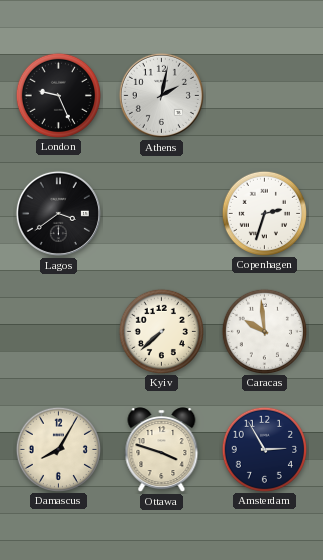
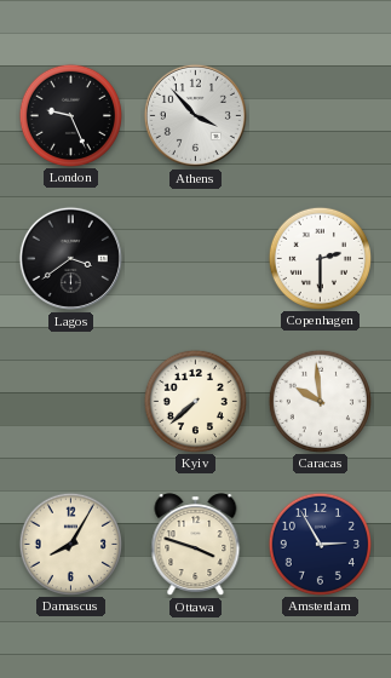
Athens: 2:02 -> 3:53 (195, 115)
Copenhagen: 2:33 -> 2:30 (320, 258)
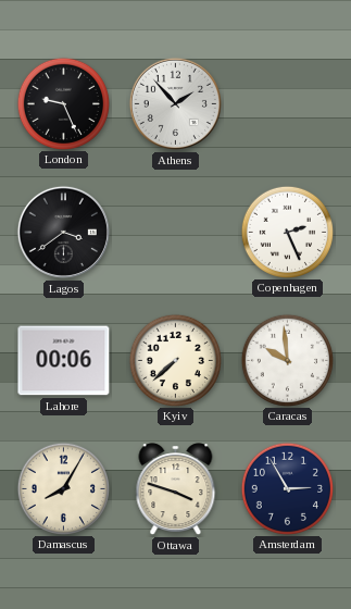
Athens: 3:53 -> 1:53 (175, 103)
Copenhagen: 2:30 -> 2:26 (287, 232)
Lahore: none -> 00:06 (64, 361)
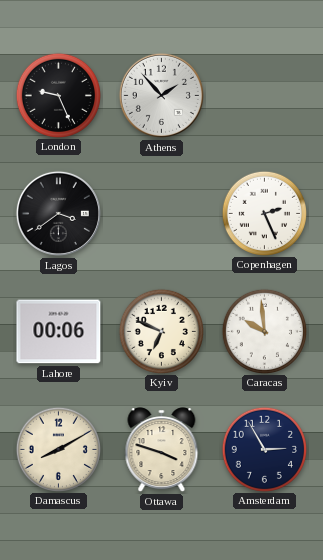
Kyiv: 7:38 -> 6:49 (161, 331)
Damascus: 8:05 -> 8:10 (58, 449)
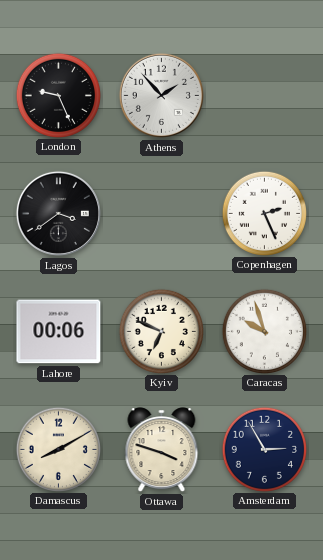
Caracas: 9:59 -> 9:57 (264, 331)
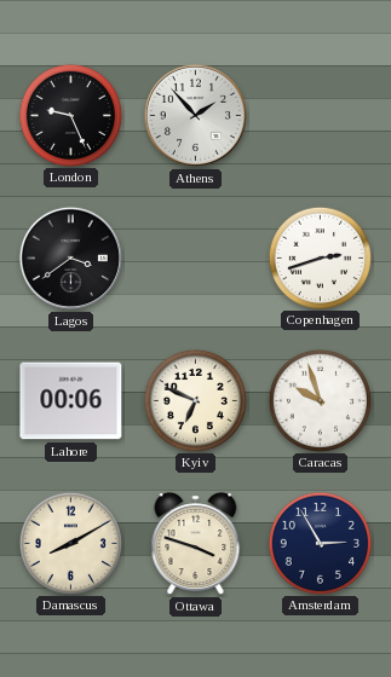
Copenhagen: 2:26 -> 2:42 (320, 258)
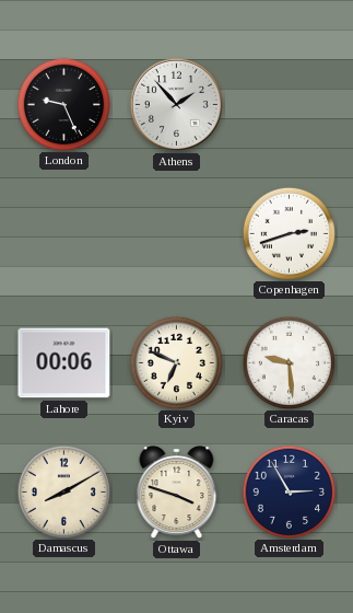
Lagos: 3:39 -> none (70, 258)
Caracas: 9:57 -> 9:29 (289, 362)
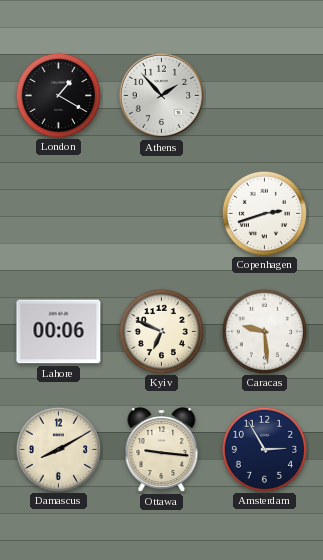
London: 9:26 -> 1:20 (58, 95)
Ottawa: 3:48 -> 9:16 (162, 450)
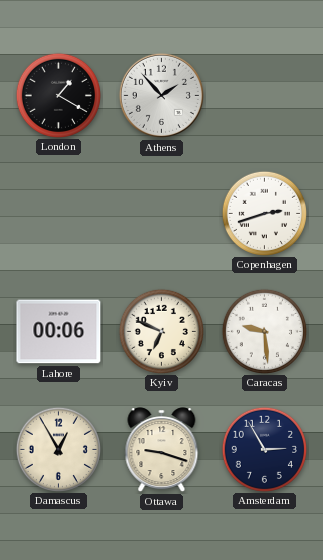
Damascus: 8:10 -> 12:55 (58, 449)
Ottawa: 9:16 -> 9:18 (162, 450)
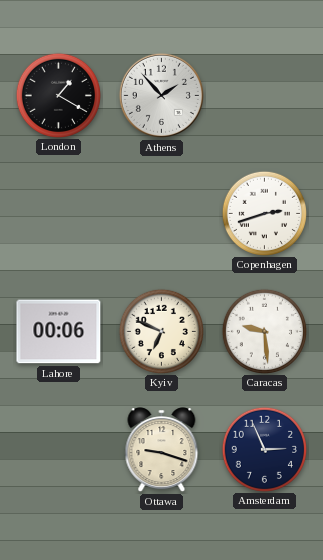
Damascus: 12:55 -> none (58, 449)
Amsterdam: 2:55 -> 2:56 (264, 449)
